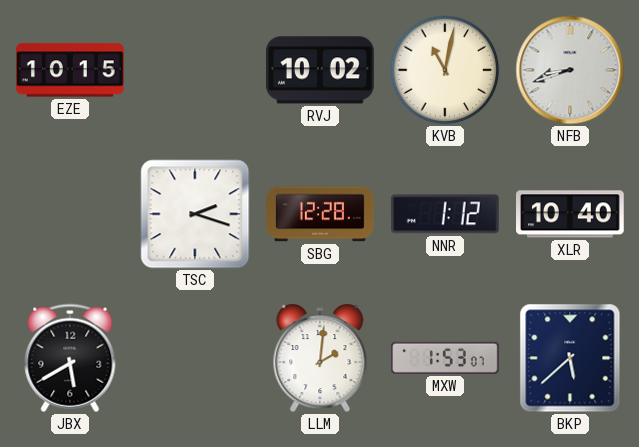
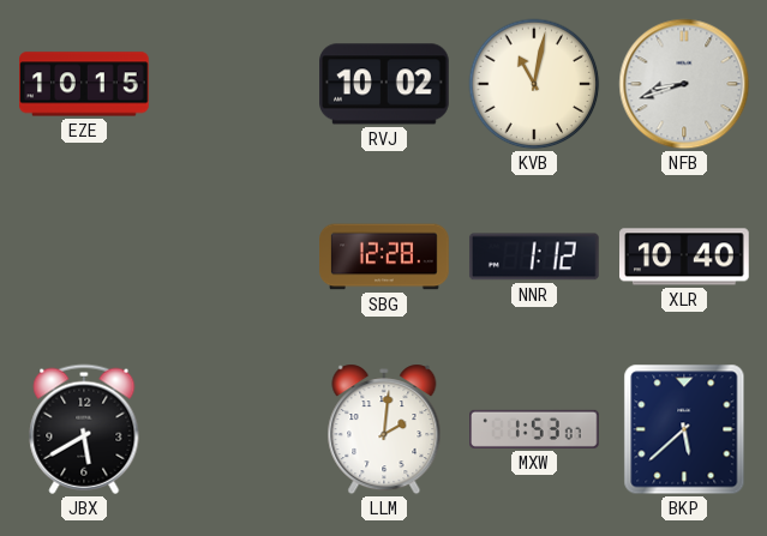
TSC: 2:18 -> none (195, 214)
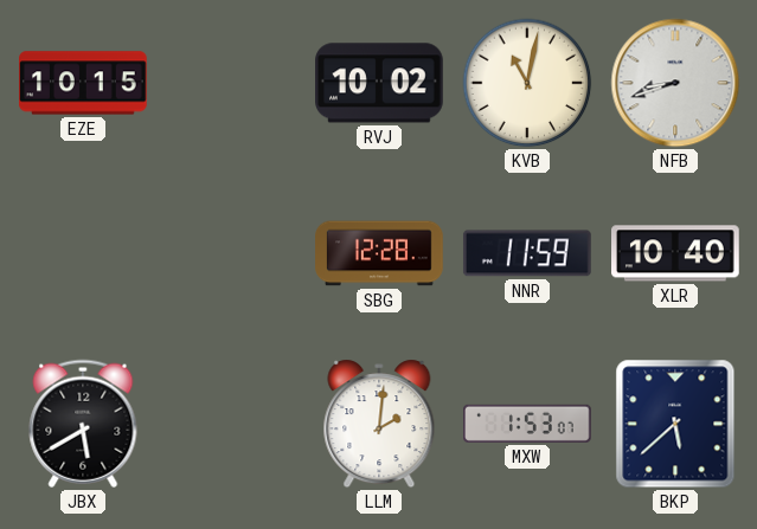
NNR: 1:12 -> 11:59 (527, 253)
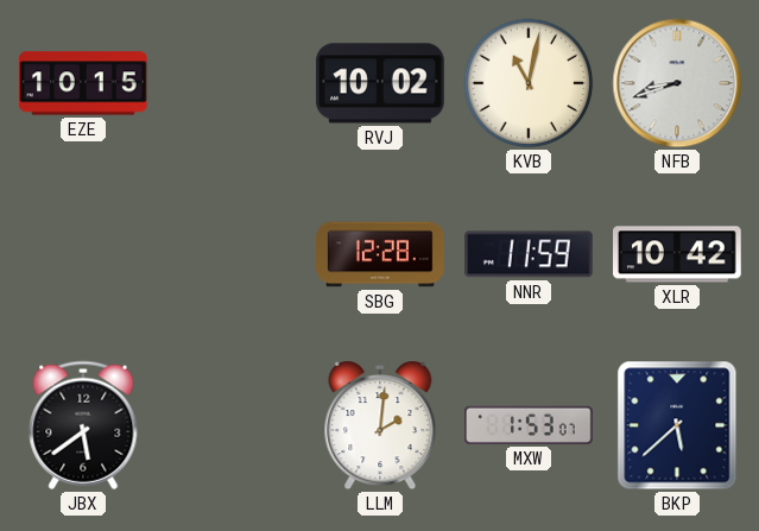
XLR: 10:40 -> 10:42 (678, 254)
JBX: 5:40 -> 5:39 (83, 425)
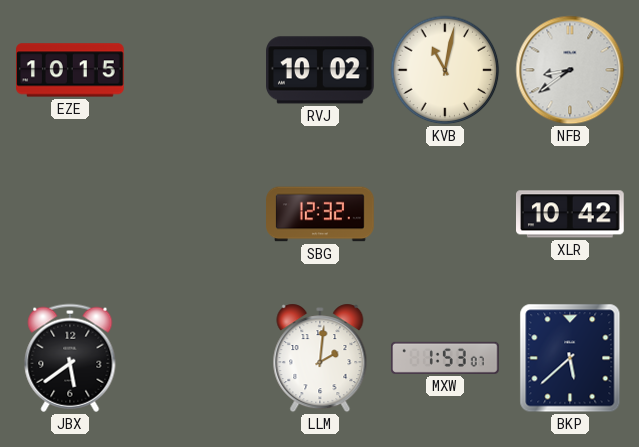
NFB: 8:42 -> 8:39 (570, 70)
SBG: 12:28 -> 12:32 (320, 214)
NNR: 11:59 -> none (529, 254)
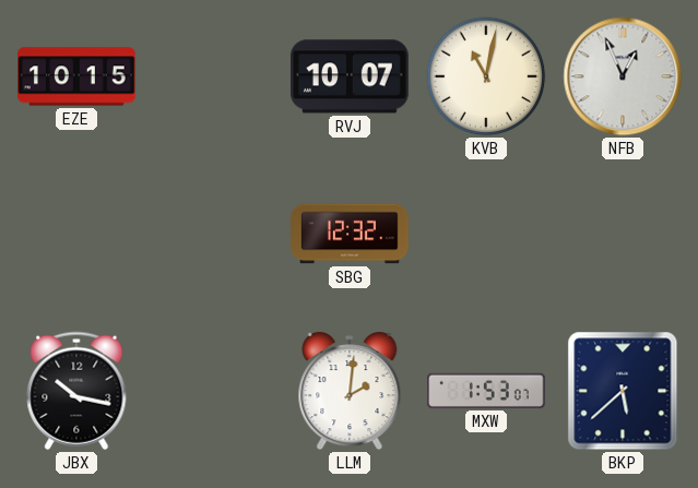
RVJ: 10:02 -> 10:07 (351, 76)
NFB: 8:39 -> 12:56 (623, 76)
XLR: 10:42 -> none (571, 214)
JBX: 5:39 -> 10:17 (76, 391)
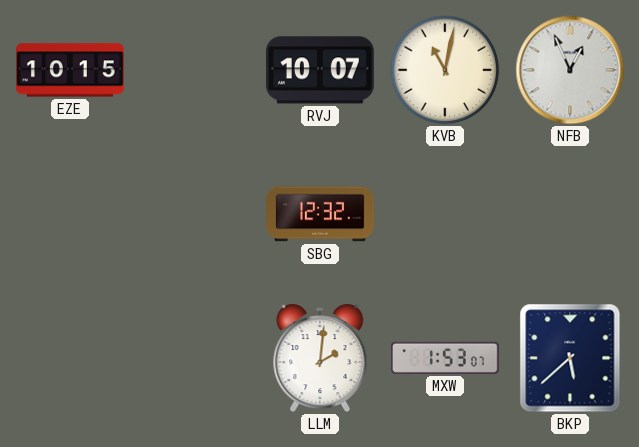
JBX: 10:17 -> none (76, 391)
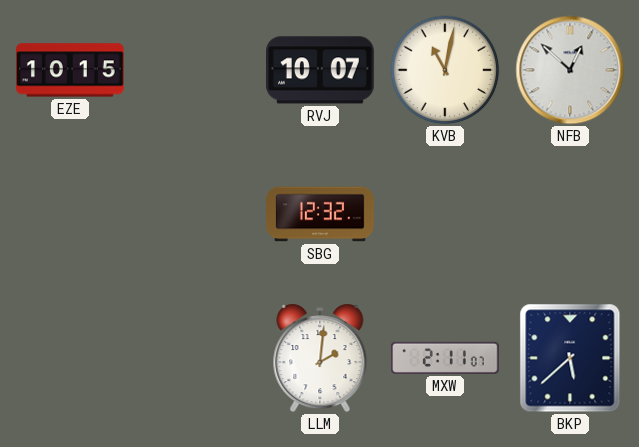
NFB: 12:56 -> 12:52 (570, 70)
MXW: 1:53 -> 2:11 (446, 358)
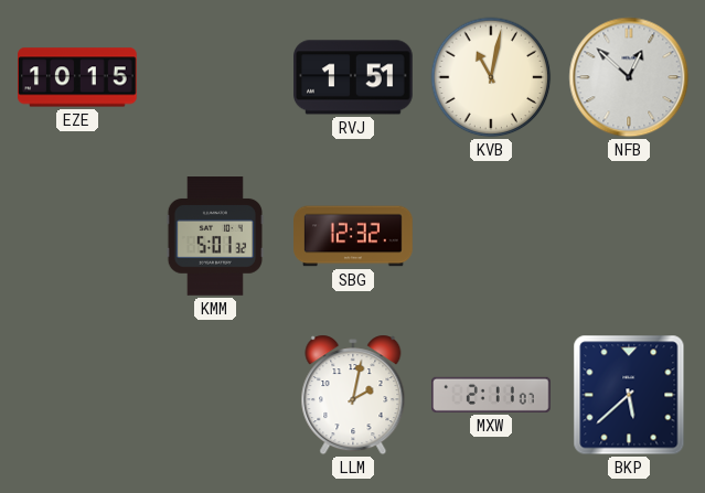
RVJ: 10:07 -> 1:51 (354, 77)
KMM: none -> 5:01 (214, 236)
LLM: 2:01 -> 2:02 (353, 395)
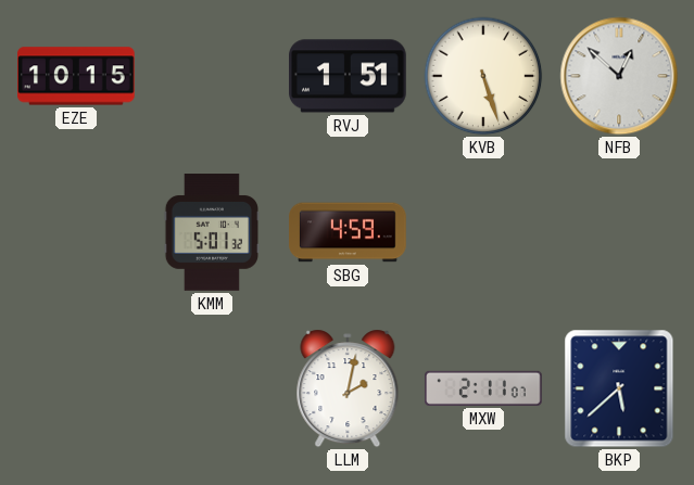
KVB: 11:02 -> 5:27 (483, 76)
SBG: 12:32 -> 4:59 (348, 232)
